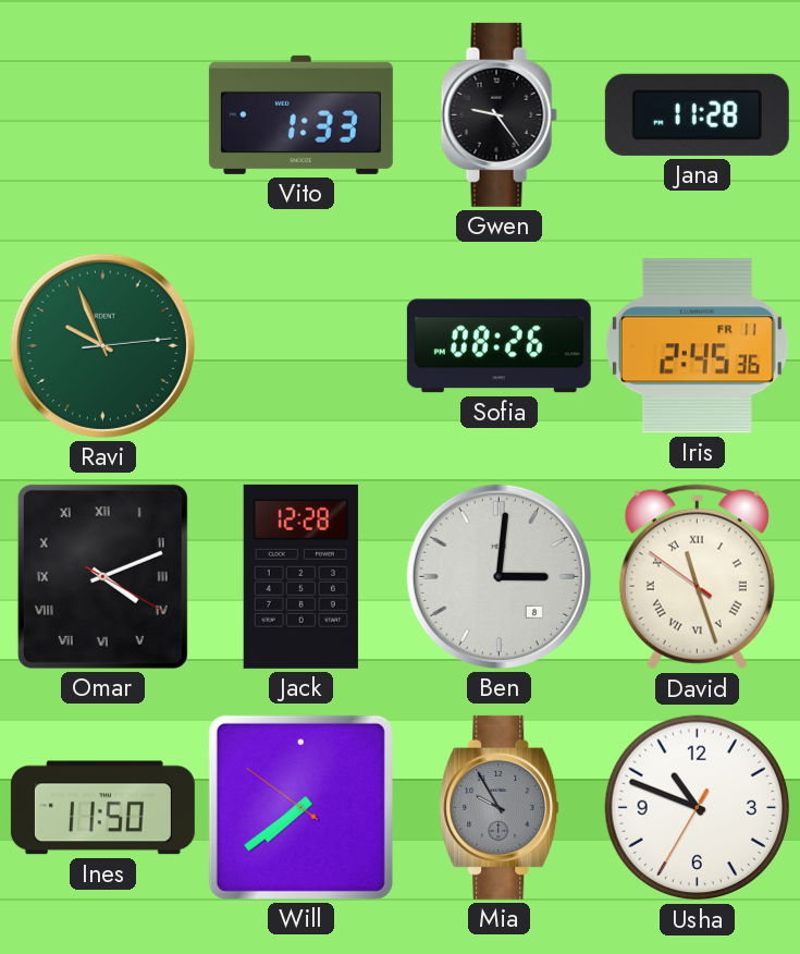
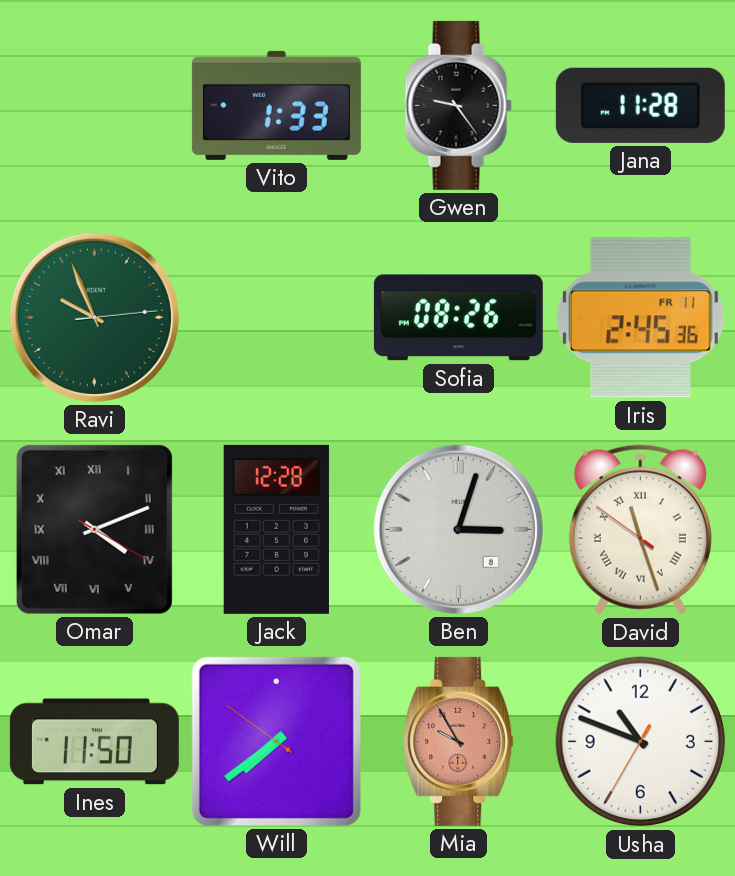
Ben: 3:01 -> 3:03 (458, 529)
Mia dial: grey -> salmon (459, 741)
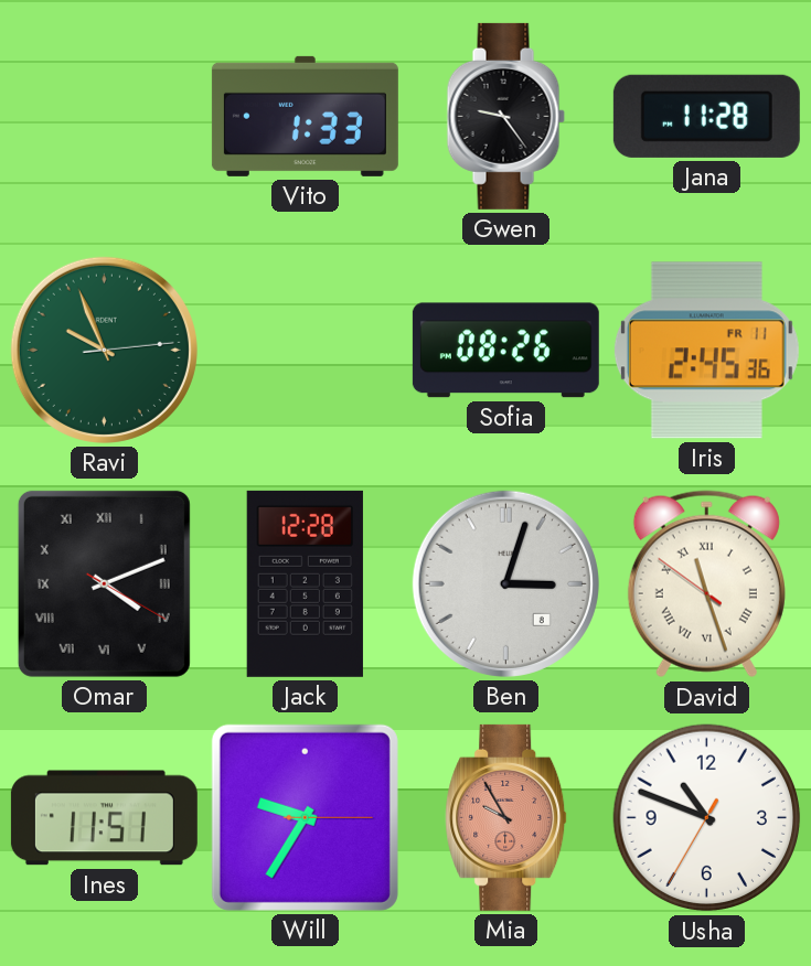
Ines: 11:50 -> 11:51 (104, 818)
Will: 7:38 -> 9:35 (305, 817)
